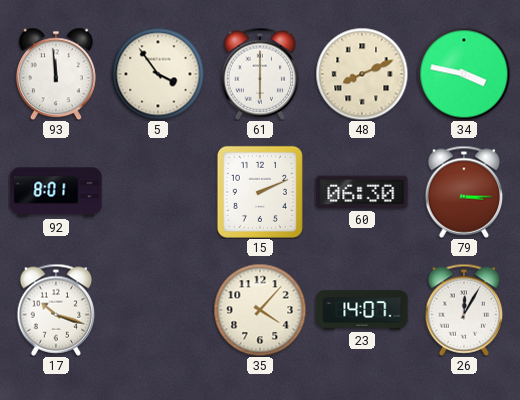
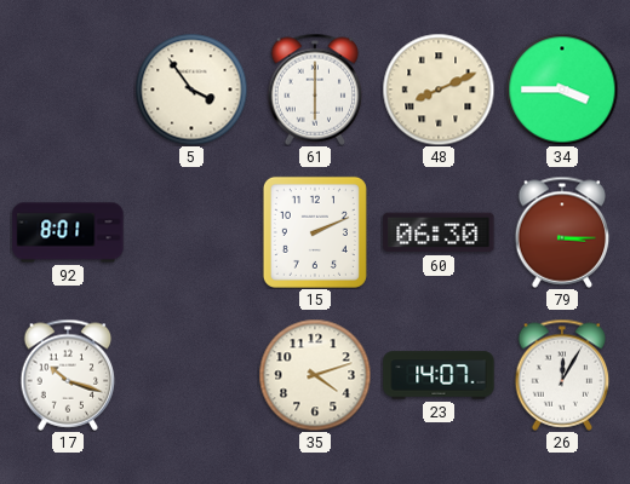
93: 11:59 -> none (56, 74)
34: 3:47 -> 3:45 (562, 90)
35: 4:07 -> 4:12 (315, 375)
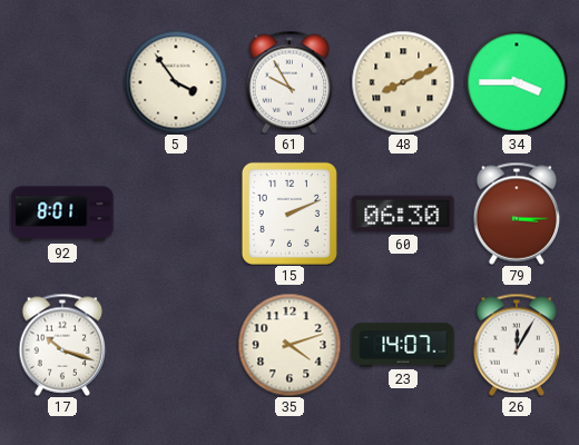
61: 6:00 -> 9:55 (289, 82)
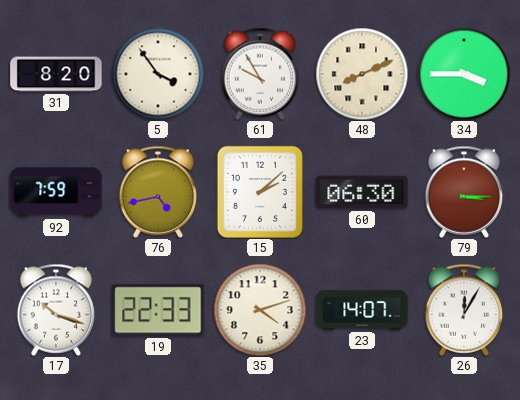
31: none -> 8:20 (56, 74)
92: 8:01 -> 7:59 (56, 192)
76: none -> 4:43 (158, 192)
15: 2:11 -> 2:08 (260, 192)
19: none -> 22:33 (158, 310)
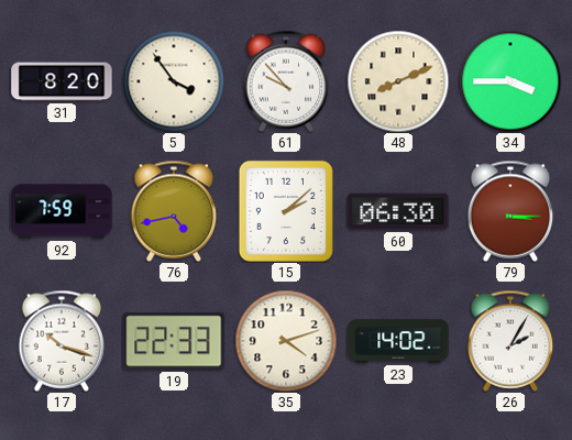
61: 9:55 -> 9:53 (286, 81)
23: 14:07 -> 14:02 (398, 341)
26: 12:05 -> 2:05 (510, 341)
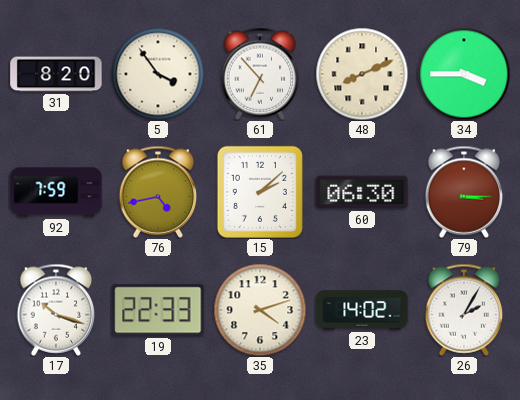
61: 9:53 -> 6:53 (260, 74)
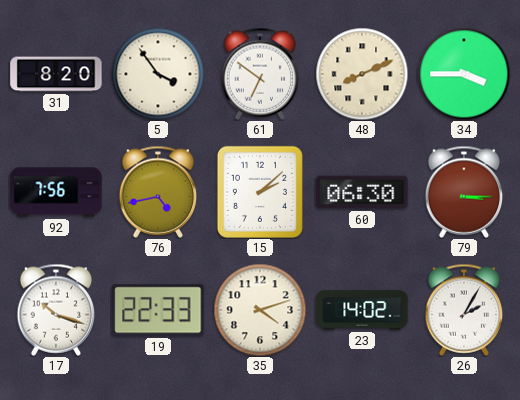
61: 6:53 -> 6:51 (260, 74)
92: 7:59 -> 7:56 (56, 192)
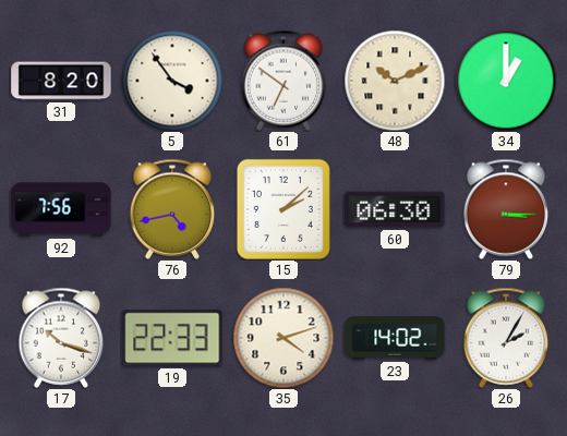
48: 8:11 -> 10:11 (395, 81)
34: 3:45 -> 1:00 (506, 81)
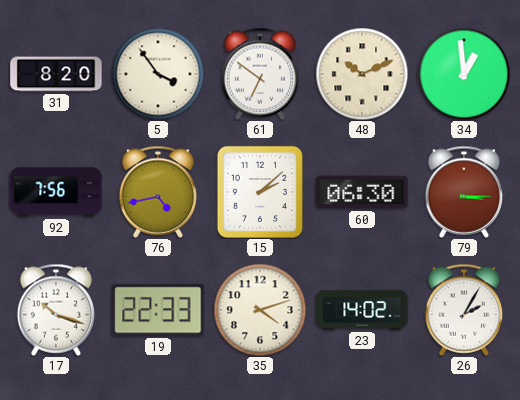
34: 1:00 -> 12:59 (464, 74)
